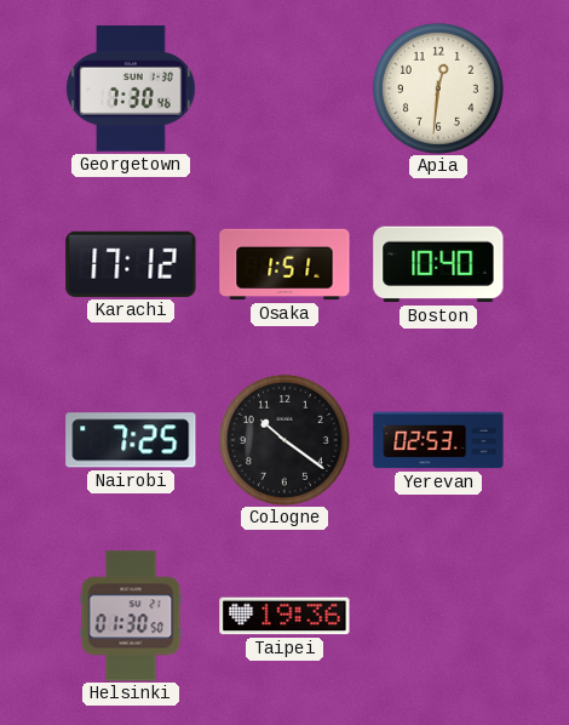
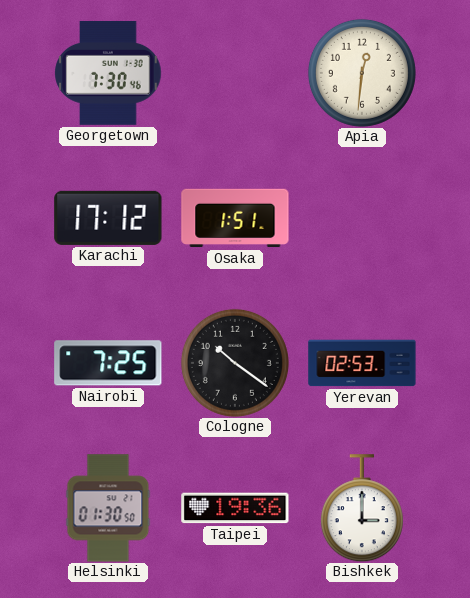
Boston: 10:40 -> none (438, 264)
Bishkek: none -> 3:00 (362, 508)
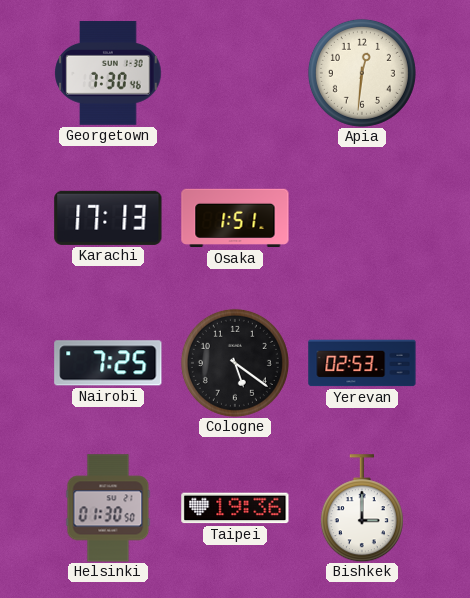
Karachi: 17:12 -> 17:13 (108, 218)
Cologne: 10:21 -> 5:21 (235, 363)
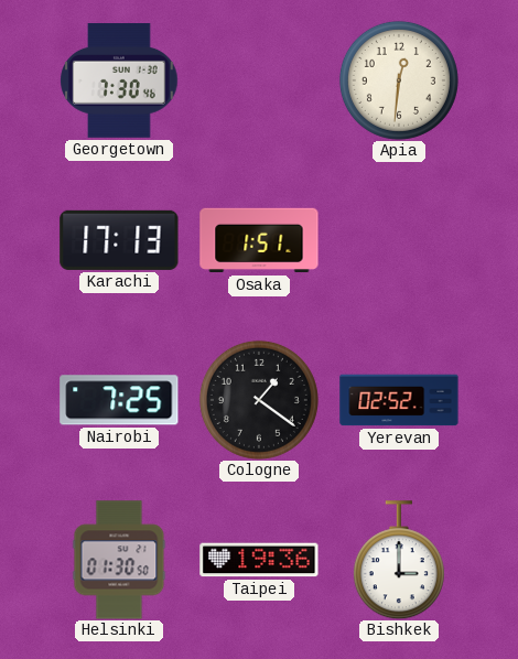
Cologne: 5:21 -> 1:21 (259, 400)
Yerevan: 02:53 -> 02:52 (399, 400)
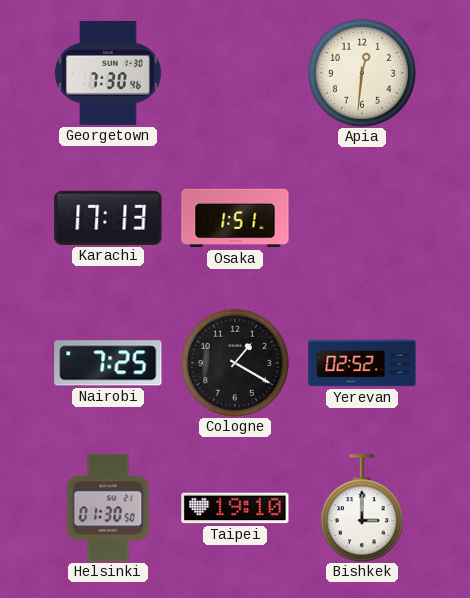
Cologne: 1:21 -> 1:20 (235, 363)
Taipei: 19:36 -> 19:10 (235, 508)
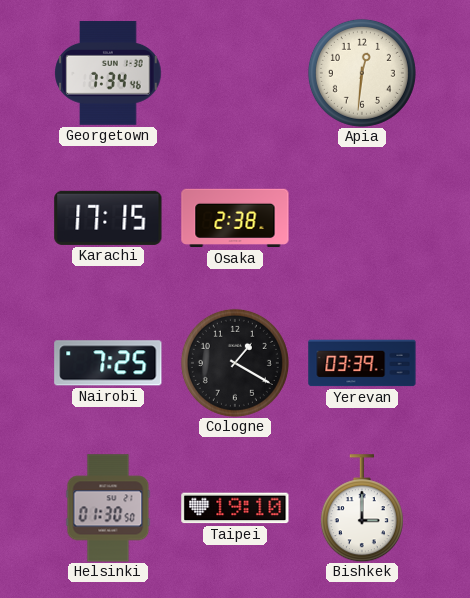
Georgetown: 7:30 -> 7:34 (108, 74)
Karachi: 17:13 -> 17:15 (108, 218)
Osaka: 1:51 -> 2:38 (235, 218)
Yerevan: 02:52 -> 03:39 (362, 363)
